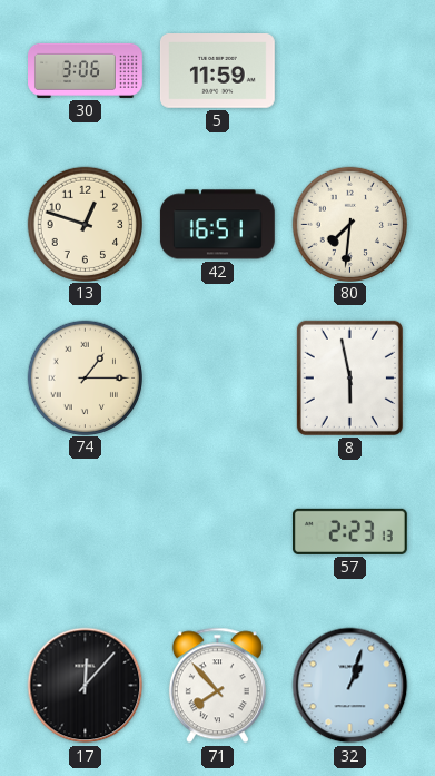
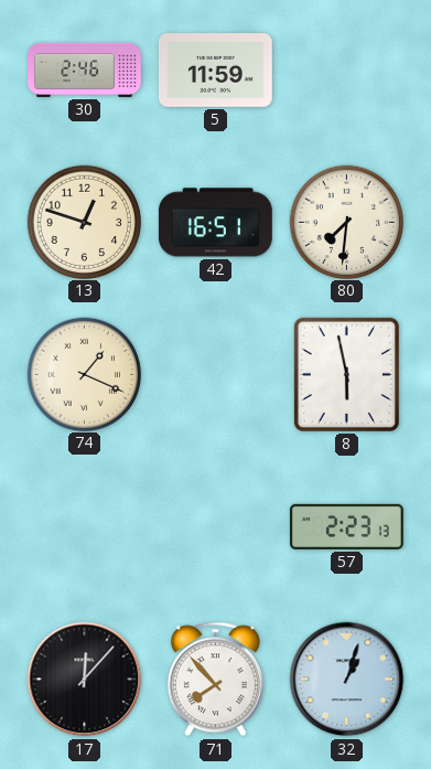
30: 3:06 -> 2:46 (85, 70)
74: 1:15 -> 1:19 (84, 374)
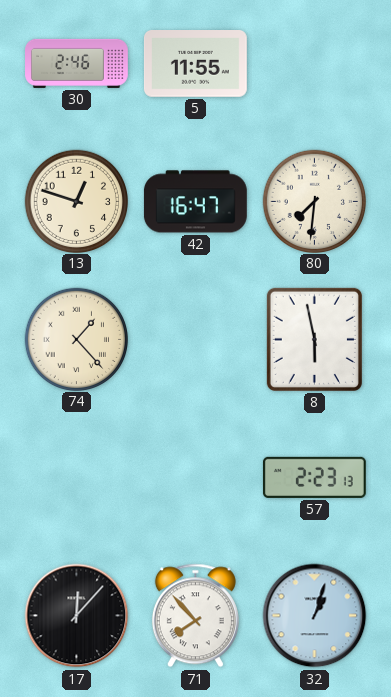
5: 11:59 -> 11:55 (195, 64)
42: 16:51 -> 16:47 (195, 202)
74: 1:19 -> 1:23 (76, 339)
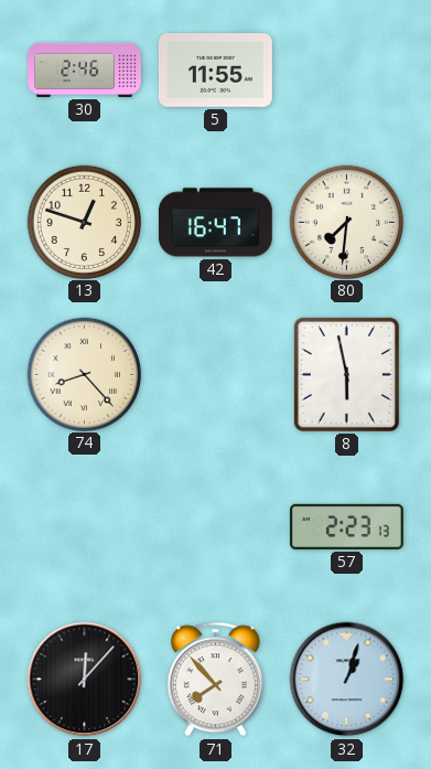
74: 1:23 -> 8:23 (84, 374)
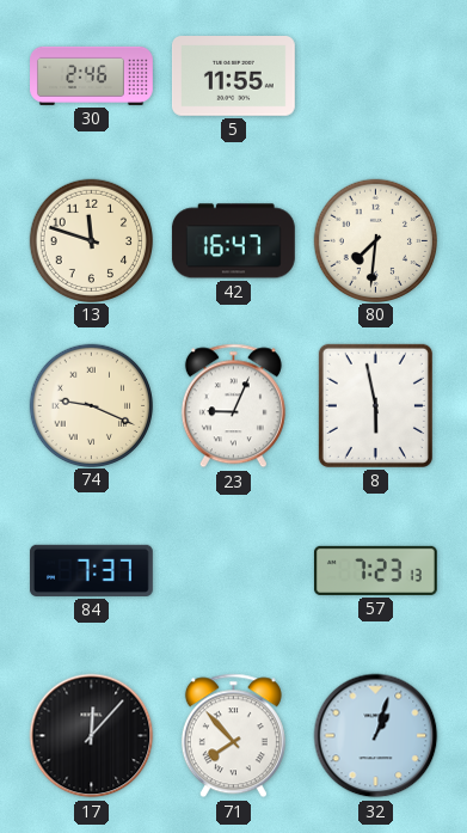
13: 12:48 -> 11:48 (91, 240)
74: 8:23 -> 9:19 (91, 405)
23: none -> 9:04 (233, 406)
84: none -> 7:37 (91, 570)
57: 2:23 -> 7:23 (375, 570)
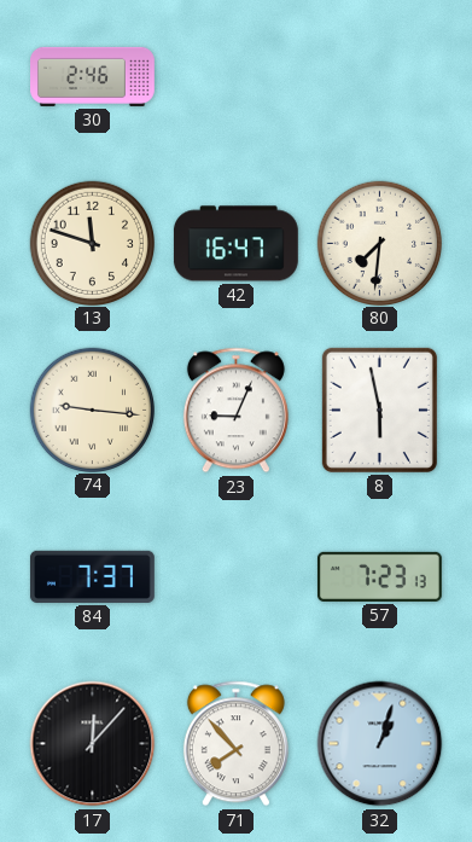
5: 11:55 -> none (233, 76)
74: 9:19 -> 9:16 (92, 410)
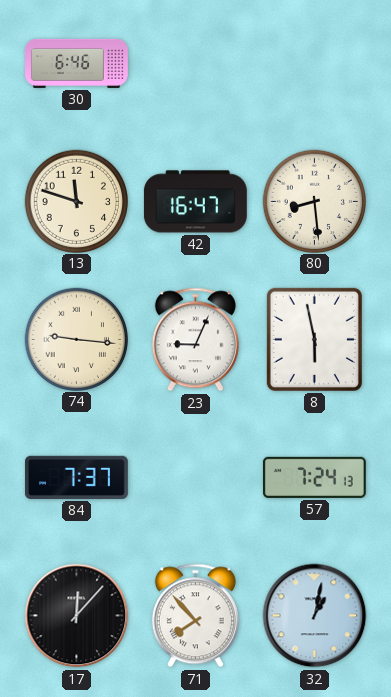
30: 2:46 -> 6:46 (77, 63)
80: 7:31 -> 8:29 (314, 201)
57: 7:23 -> 7:24 (314, 477)
32: 1:03 -> 1:02 (315, 616)
